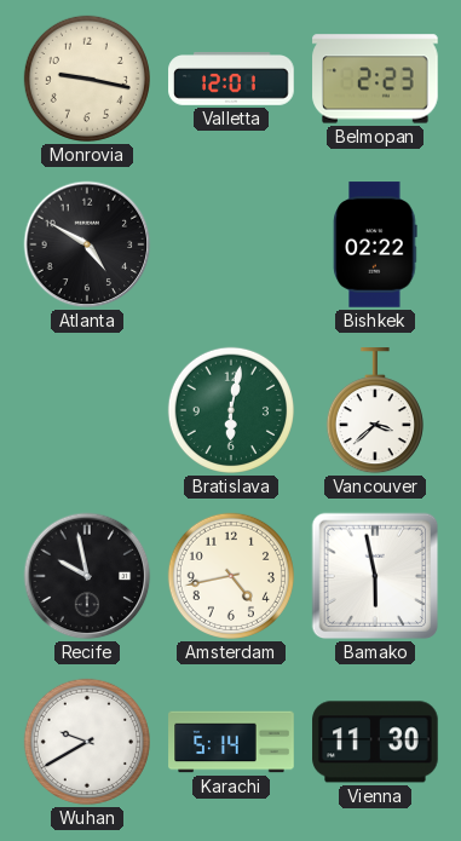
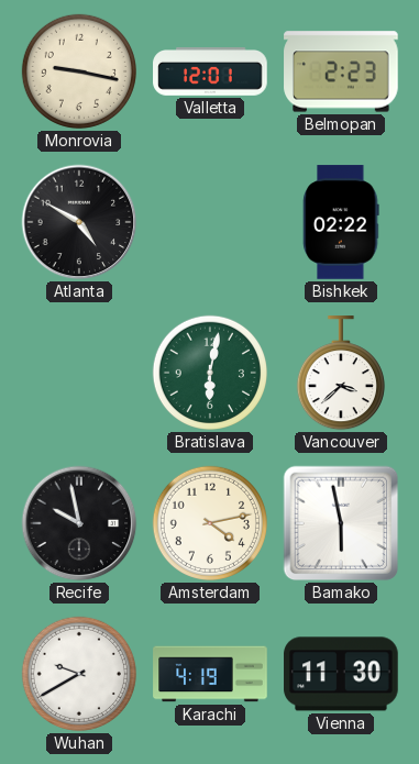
Amsterdam: 4:43 -> 4:13 (210, 523)
Karachi: 5:14 -> 4:19 (210, 674)
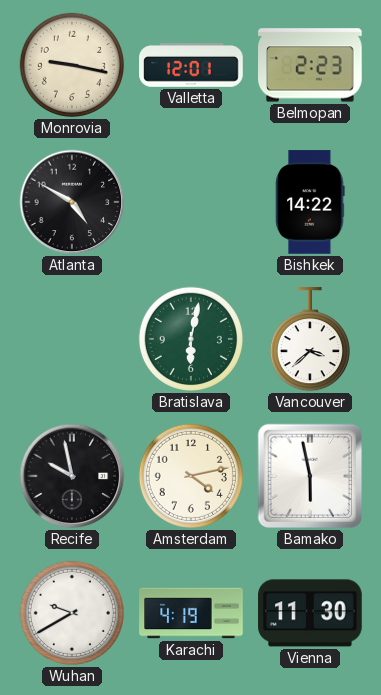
Bishkek: 02:22 -> 14:22 (310, 202)
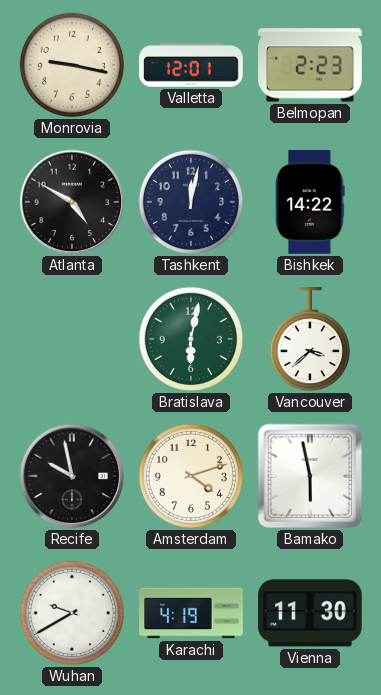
Tashkent: none -> 12:02 (191, 202)
Amsterdam: 4:13 -> 4:12 (191, 476)
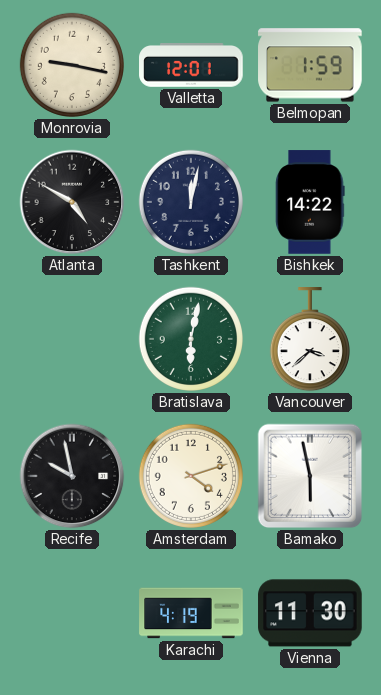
Belmopan: 2:23 -> 1:59 (310, 65)
Wuhan: 9:40 -> none (72, 613)
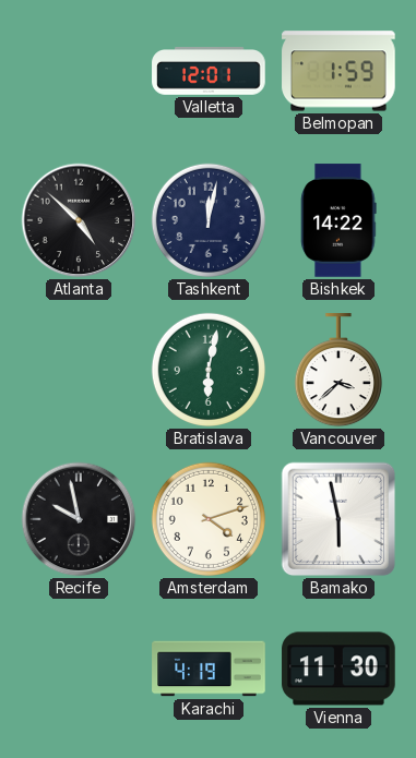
Monrovia: 9:17 -> none (72, 65)
Atlanta: 4:50 -> 4:52 (79, 220)
